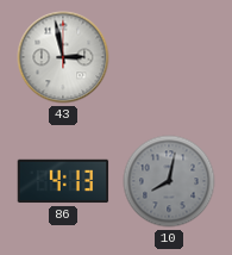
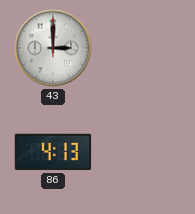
43: 2:58 -> 3:00 (53, 48)
10: 8:02 -> none (169, 181)
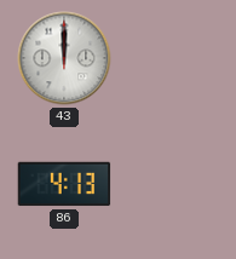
43: 3:00 -> 12:00 (64, 58)
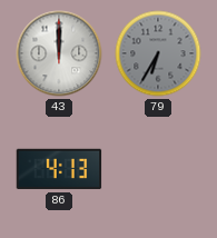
79: none -> 6:35 (158, 53)
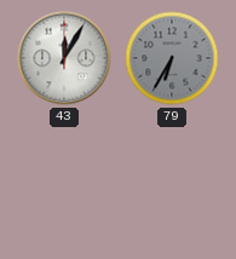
43: 12:00 -> 12:05 (64, 58)
86: 4:13 -> none (59, 169)
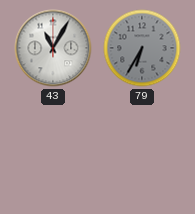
43: 12:05 -> 11:05 (53, 48)
